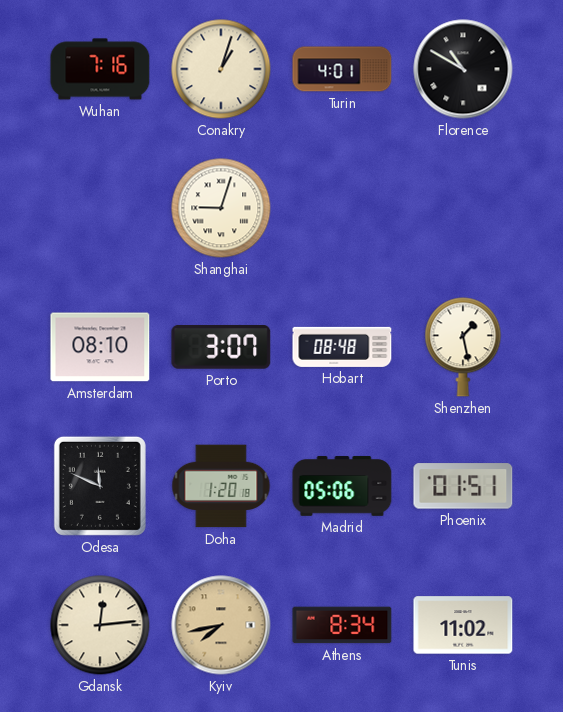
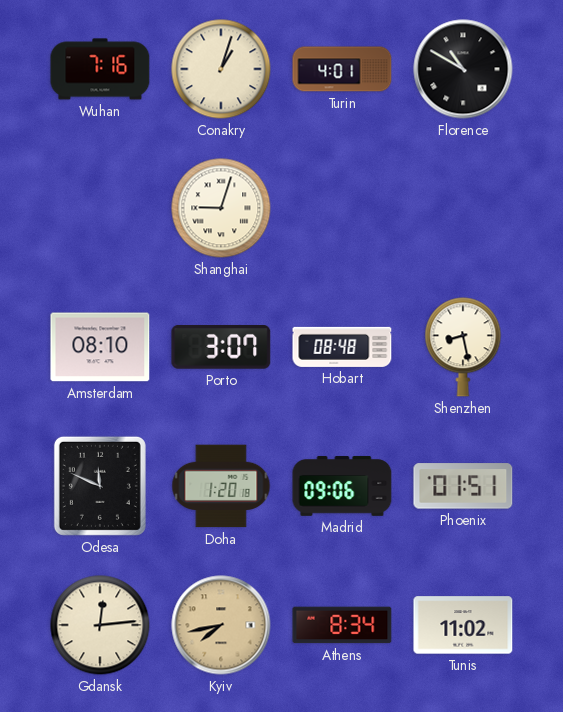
Shenzhen: 1:28 -> 8:28 (463, 347)
Madrid: 05:06 -> 09:06 (342, 486)
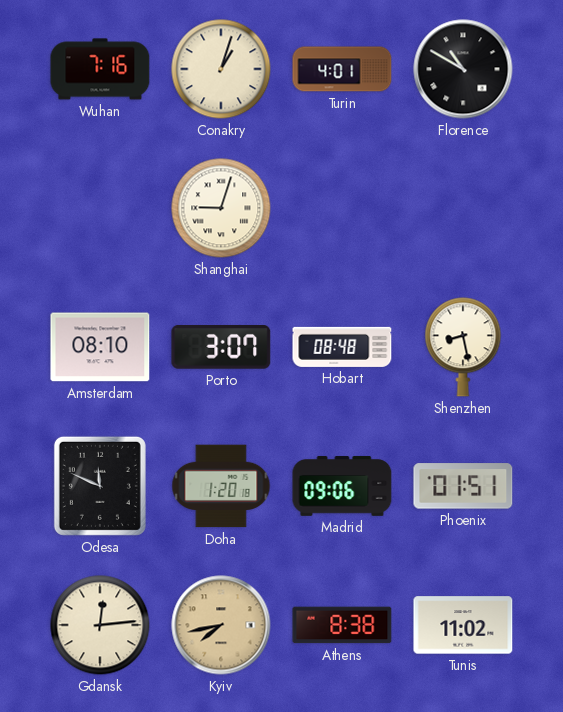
Athens: 8:34 -> 8:38 (342, 625)
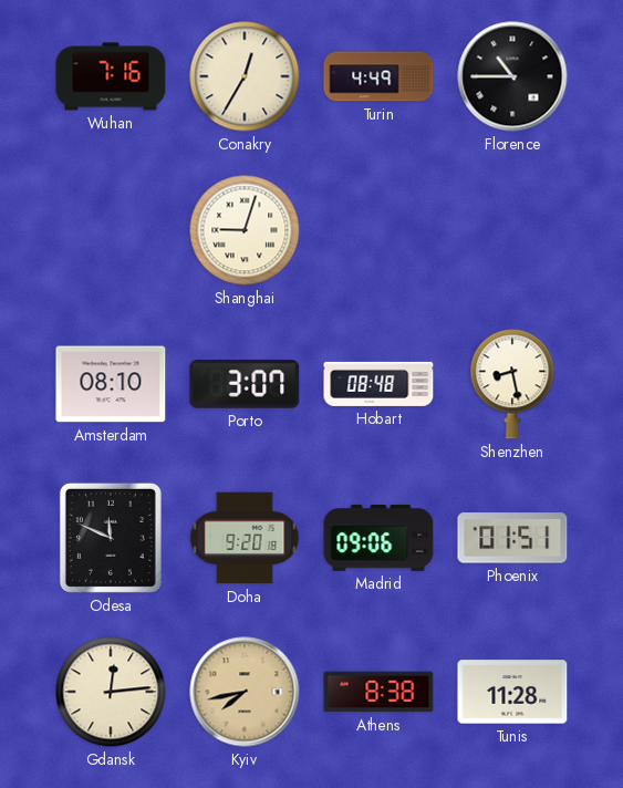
Conakry: 1:03 -> 12:35 (245, 76)
Turin: 4:01 -> 4:49 (378, 76)
Florence: 10:50 -> 10:45 (512, 76)
Doha: 1:20 -> 9:20 (245, 538)
Tunis: 11:02 -> 11:28 (512, 692)
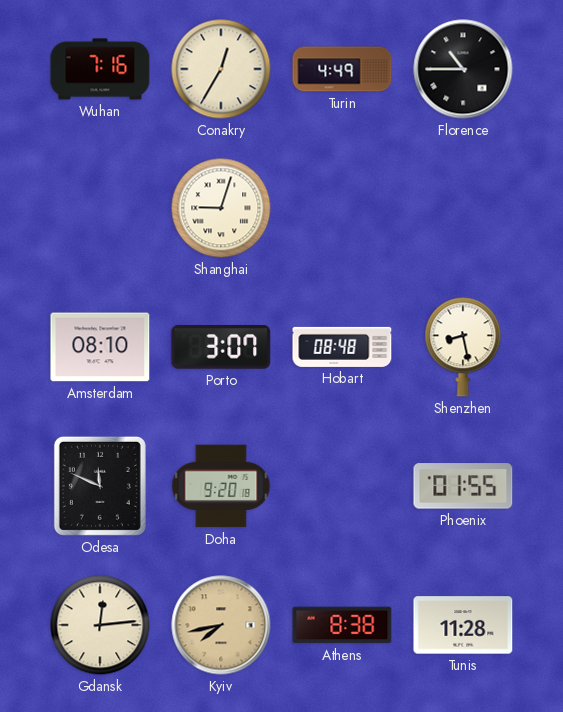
Madrid: 09:06 -> none (378, 538)
Phoenix: 01:51 -> 01:55 (463, 486)
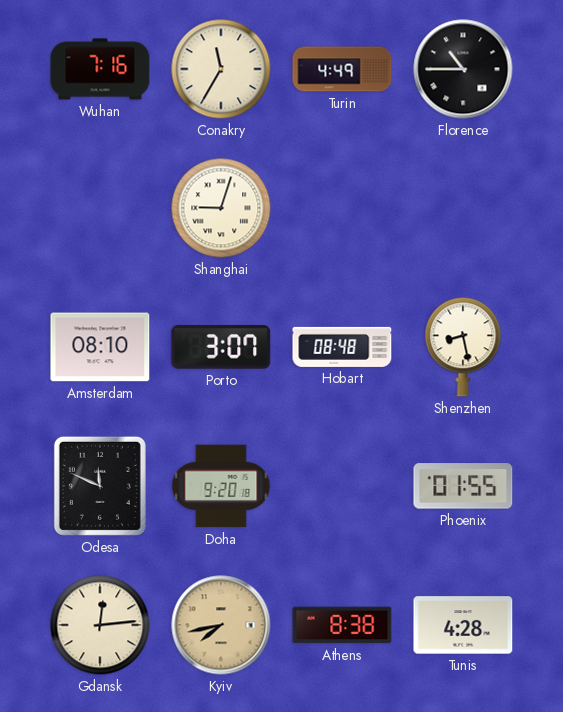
Conakry: 12:35 -> 11:35 (221, 69)
Tunis: 11:28 -> 4:28 (463, 625)
